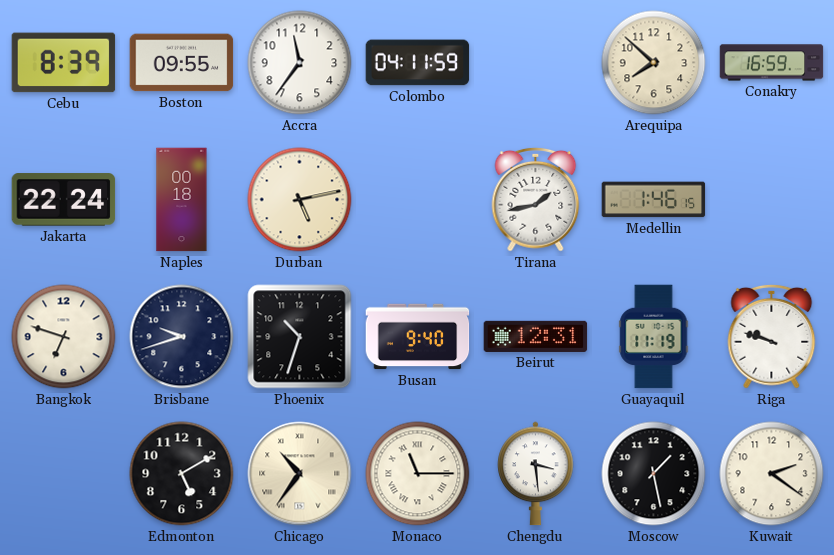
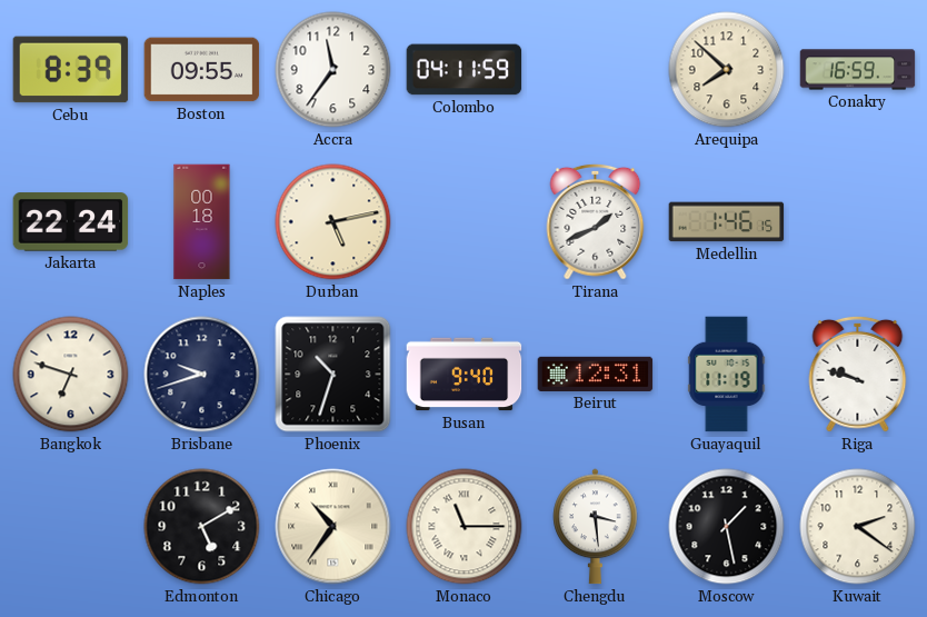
Tirana: 1:43 -> 1:41 (596, 221)
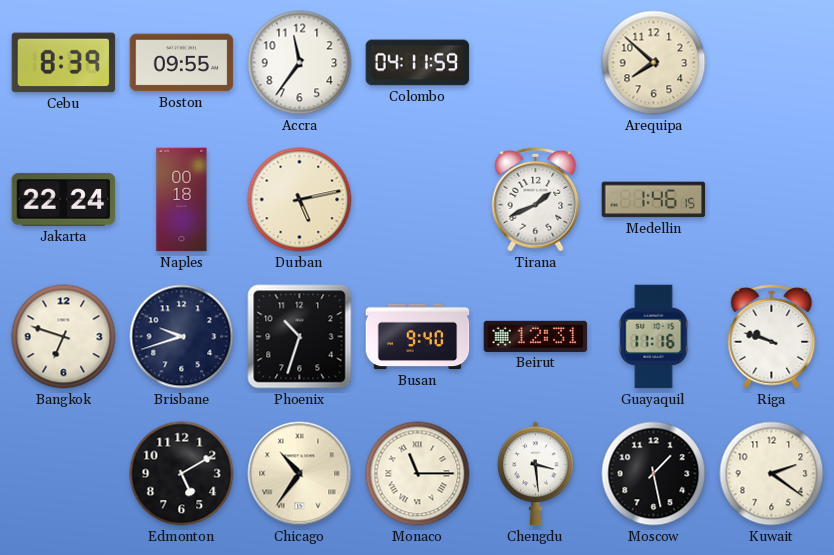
Conakry: 16:59 -> none (858, 70)
Guayaquil: 11:19 -> 11:16 (654, 337)
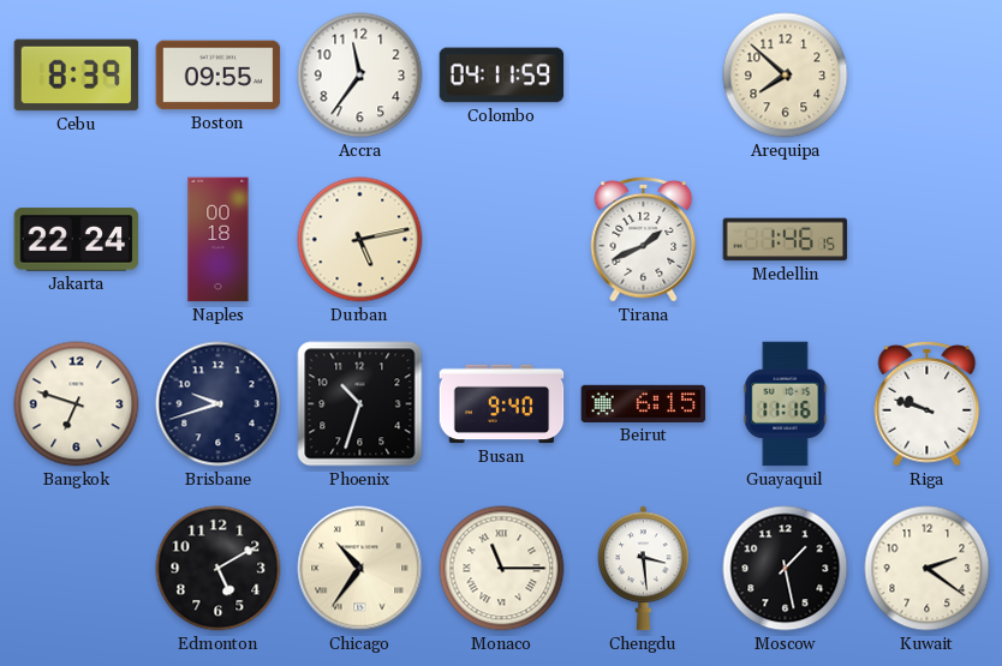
Beirut: 12:31 -> 6:15 (644, 403)
